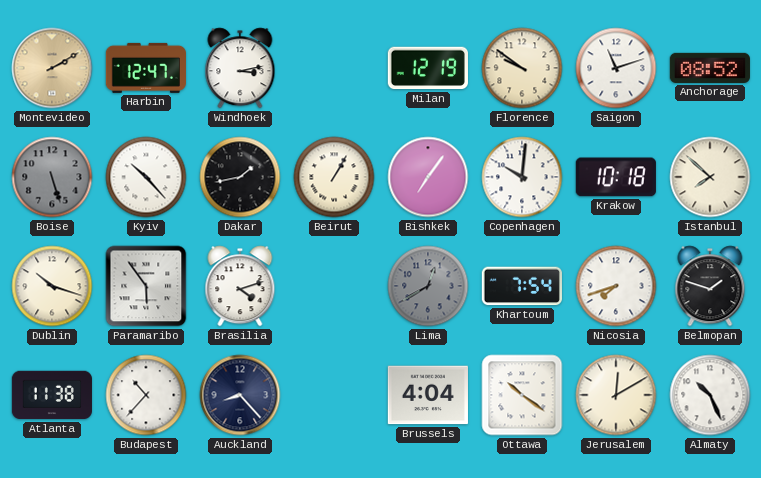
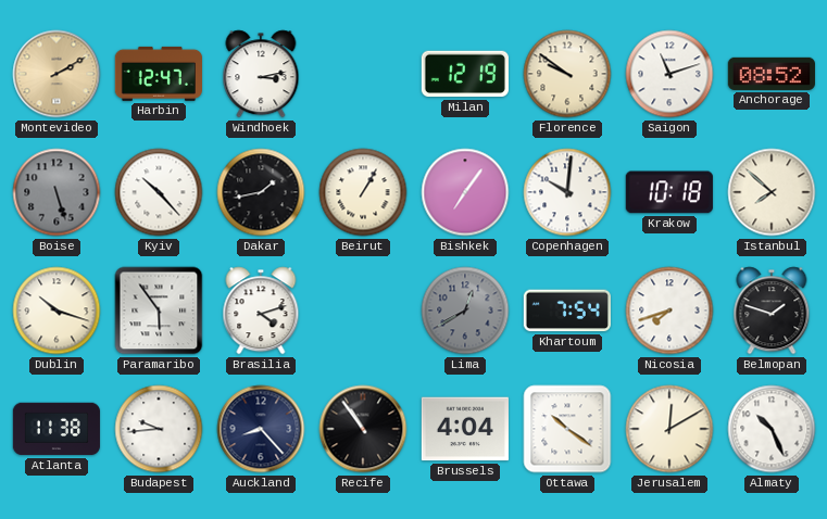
Budapest: 10:37 -> 9:44 (159, 429)
Recife: none -> 10:54 (363, 429)
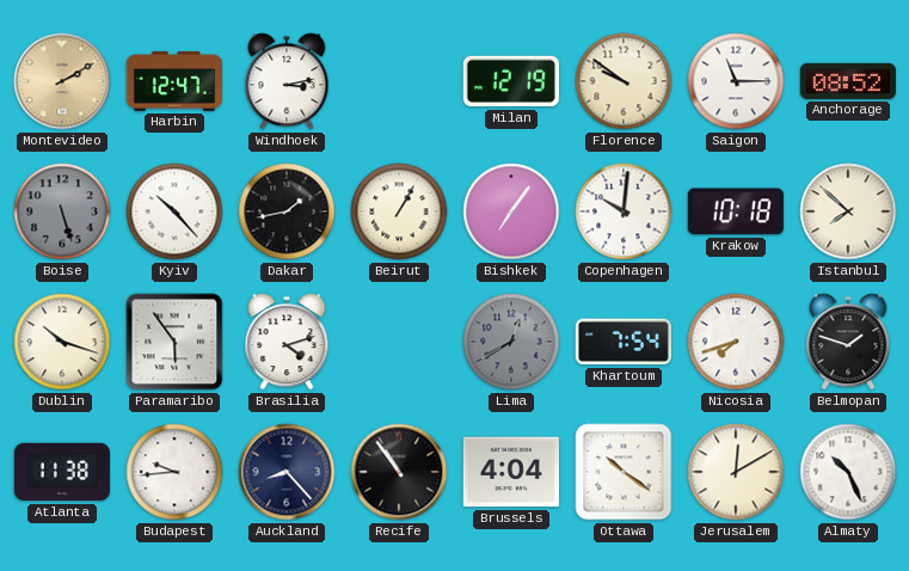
Saigon: 11:12 -> 11:15 (736, 81)
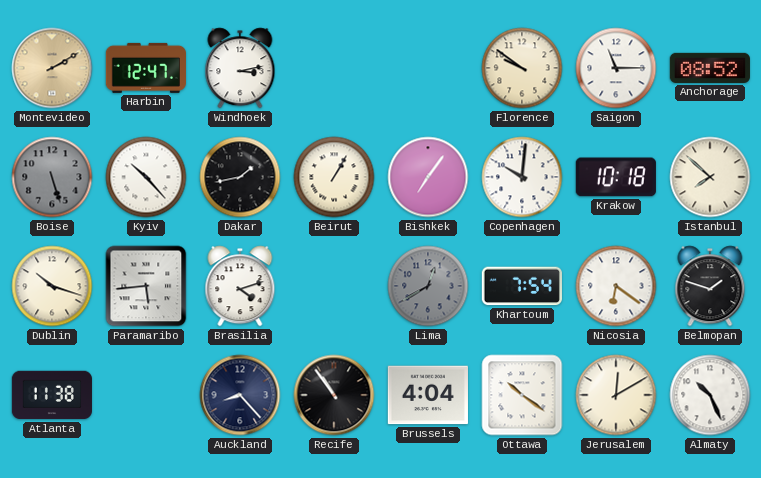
Milan: 12:19 -> none (511, 81)
Paramaribo: 5:54 -> 5:44 (146, 286)
Nicosia: 7:42 -> 6:21 (616, 286)
Budapest: 9:44 -> none (174, 472)
